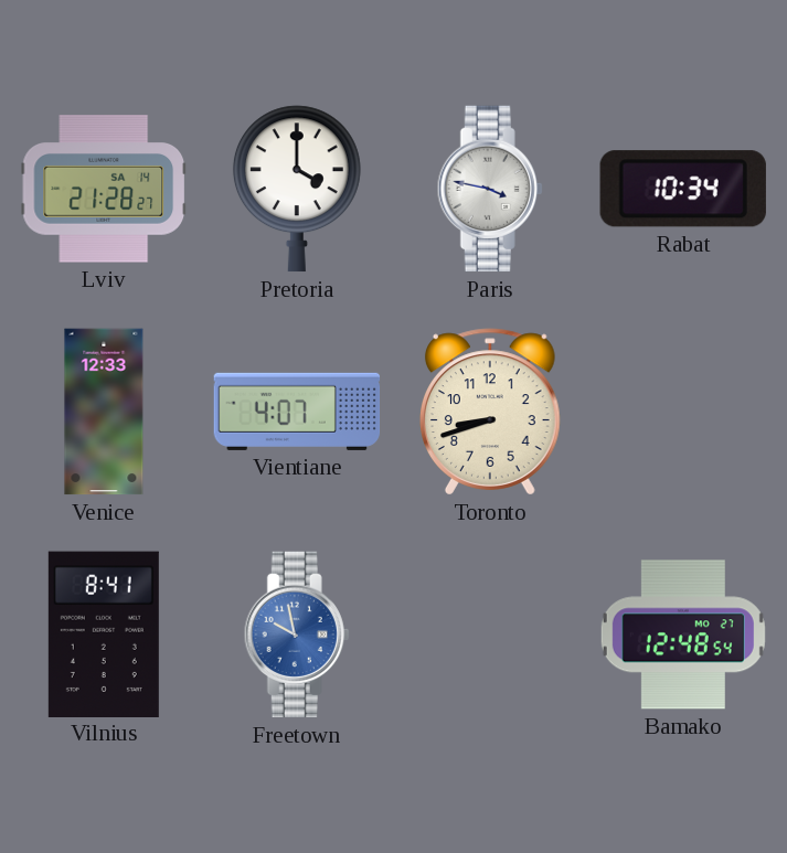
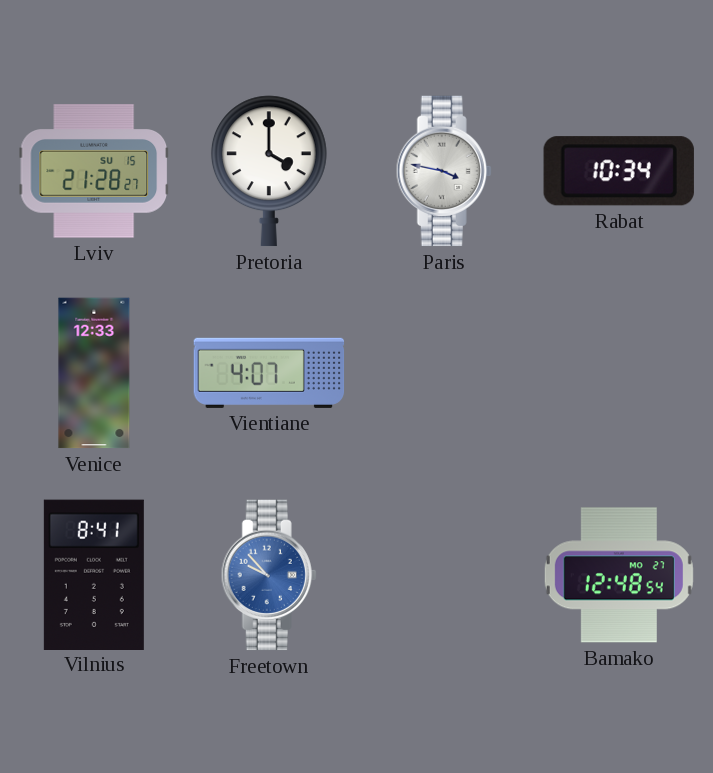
Lviv date: SA 14 -> SU 15 (94, 171)
Toronto: 8:42 -> none (490, 412)
Freetown: 9:58 -> 9:53 (269, 575)
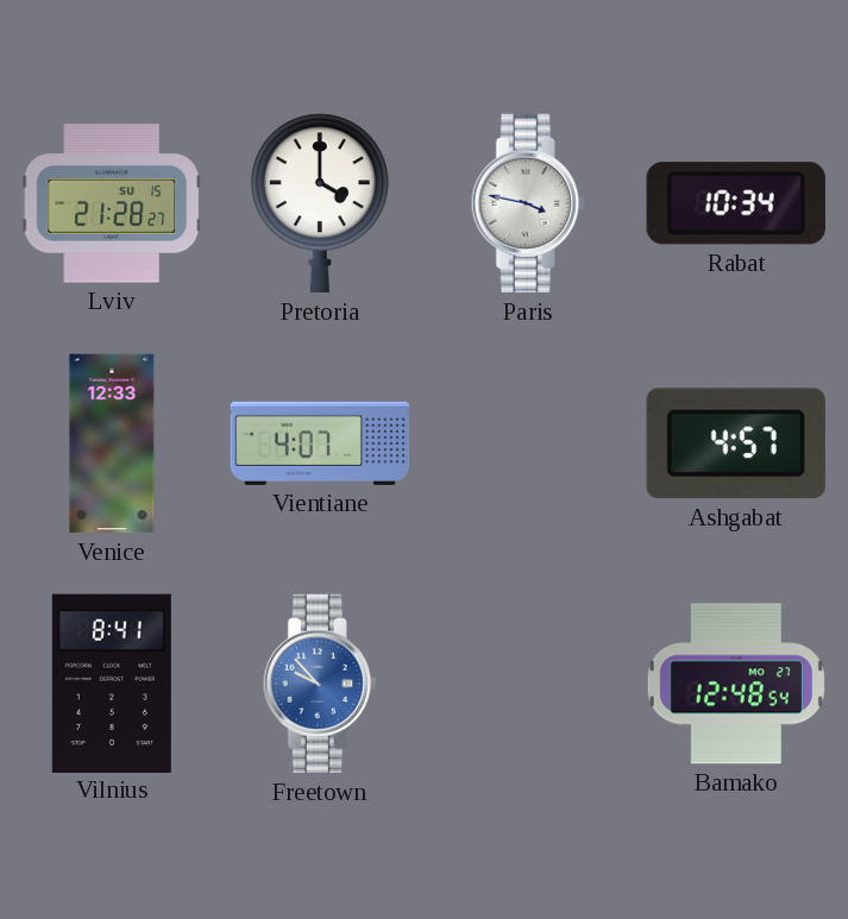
Ashgabat: none -> 4:57 (736, 443)
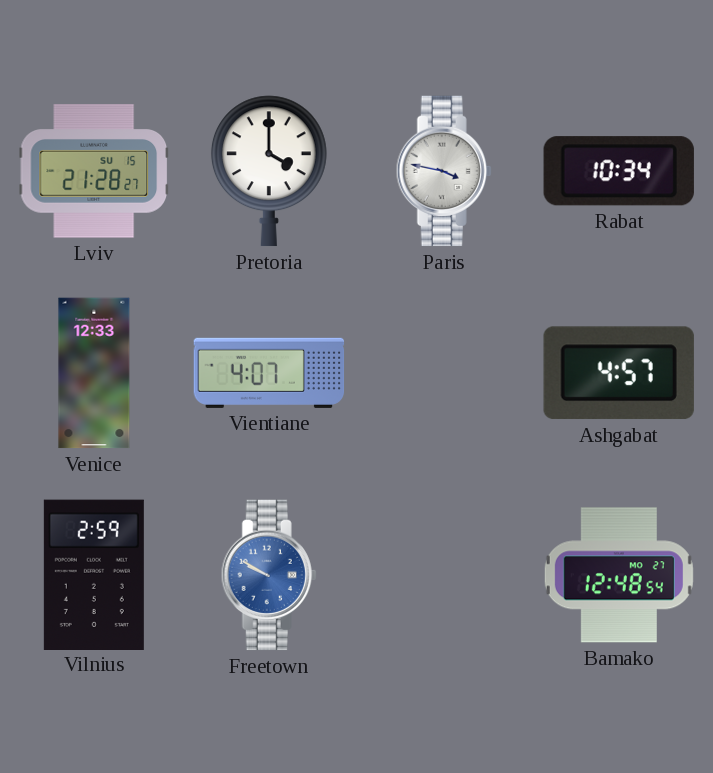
Vilnius: 8:41 -> 2:59 (94, 574)
Freetown: 9:53 -> 9:50 (269, 575)
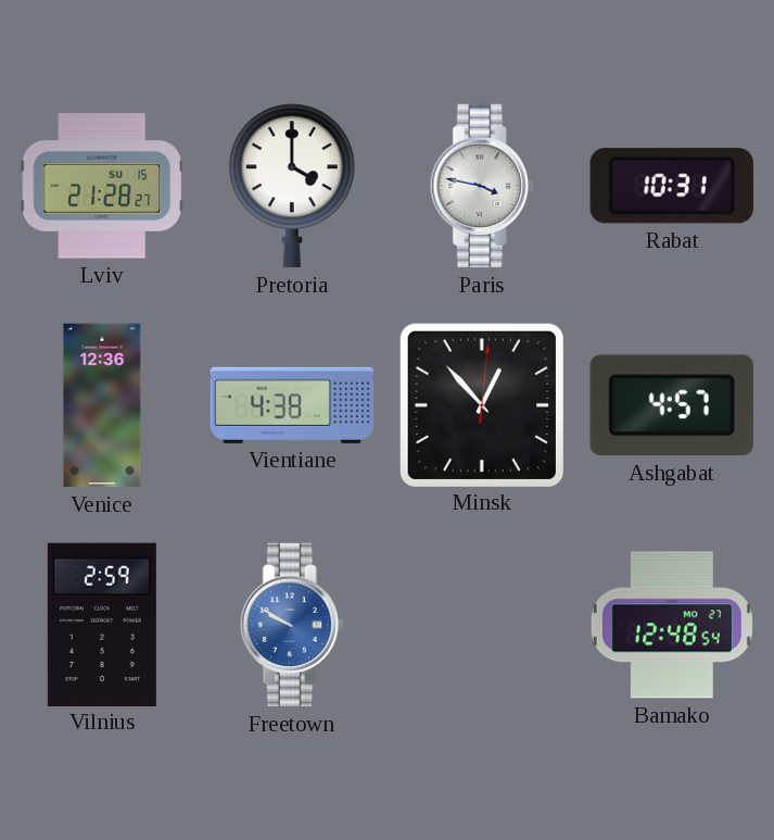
Rabat: 10:34 -> 10:31 (672, 186)
Venice: 12:33 -> 12:36 (102, 405)
Vientiane: 4:07 -> 4:38 (292, 405)
Minsk: none -> 12:53 (481, 404)
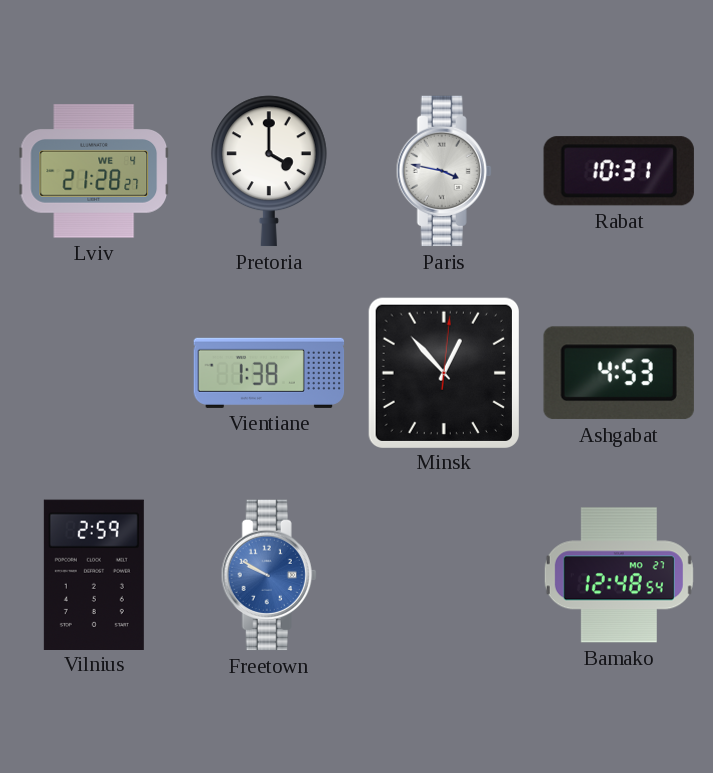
Lviv date: SU 15 -> WE 4 (94, 171)
Venice: 12:36 -> none (102, 405)
Vientiane: 4:38 -> 1:38 (269, 373)
Ashgabat: 4:57 -> 4:53 (619, 373)
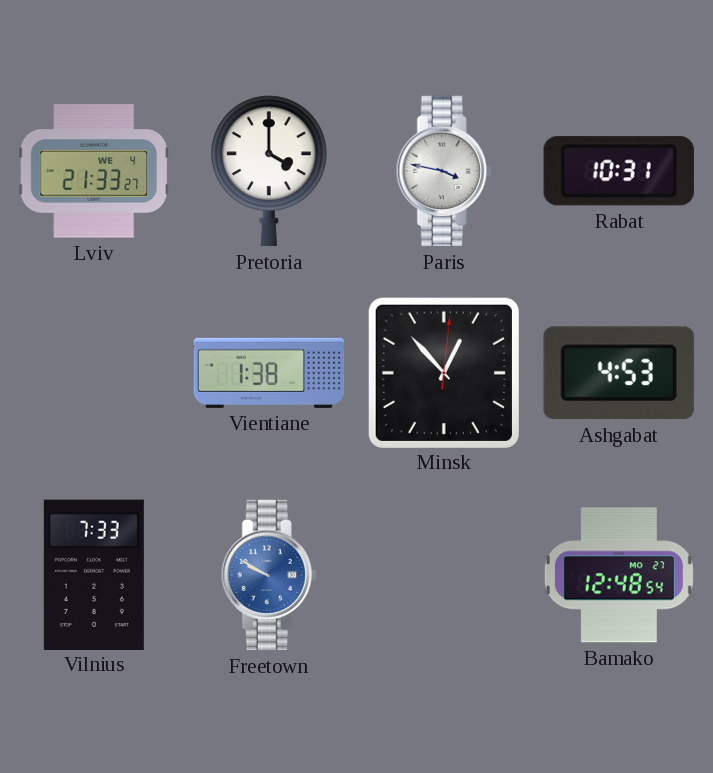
Lviv: 21:28 -> 21:33 (94, 171)
Vilnius: 2:59 -> 7:33 (94, 574)
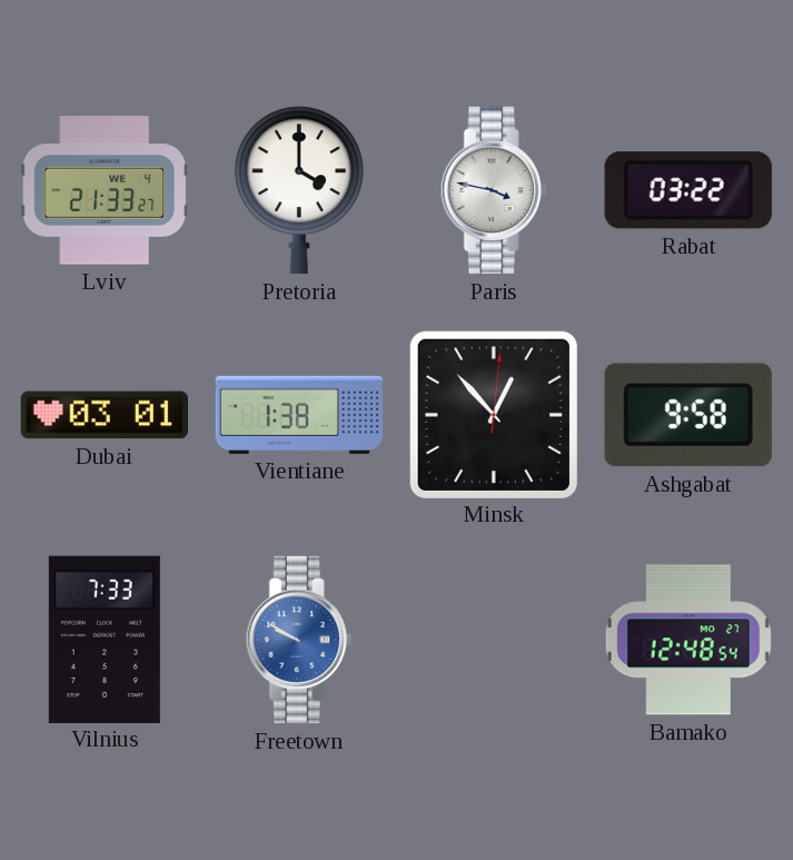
Rabat: 10:31 -> 03:22 (688, 190)
Dubai: none -> 03:01 (103, 415)
Ashgabat: 4:53 -> 9:58 (688, 415)
